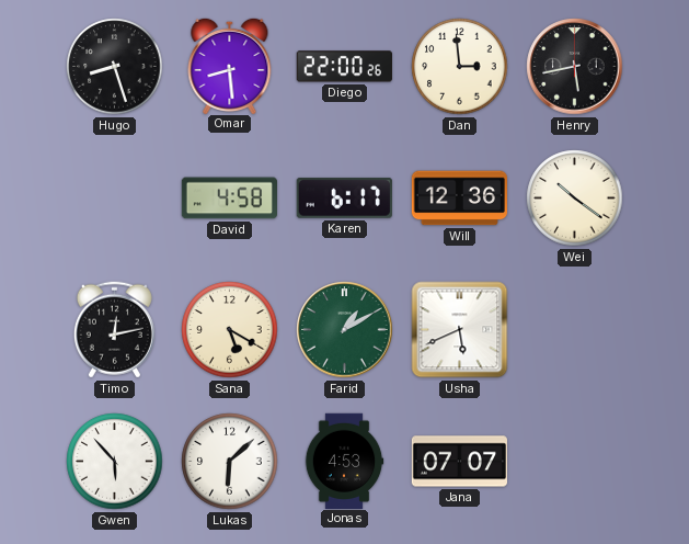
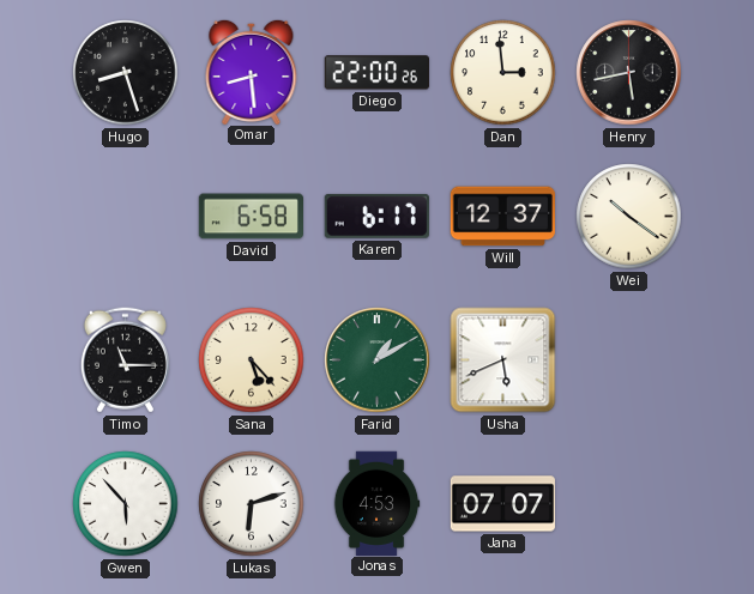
David: 4:58 -> 6:58 (251, 217)
Will: 12:36 -> 12:37 (502, 217)
Timo: 12:13 -> 11:15 (125, 360)
Sana: 5:20 -> 5:23 (252, 360)
Lukas: 6:08 -> 6:12 (252, 504)
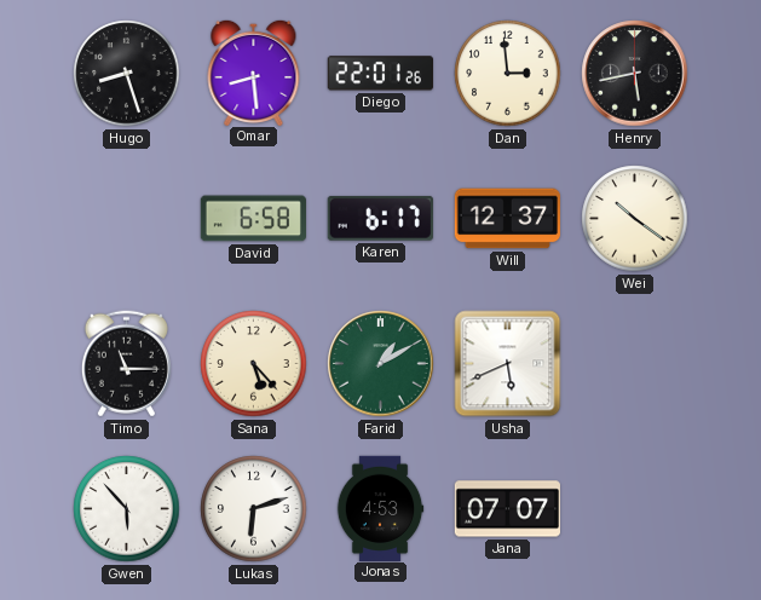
Diego: 22:00 -> 22:01 (380, 74)
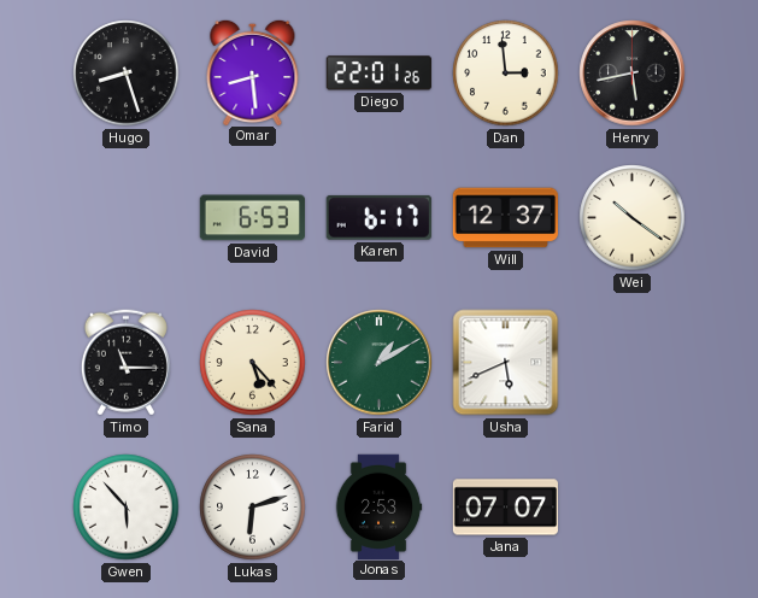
David: 6:58 -> 6:53 (252, 218)
Jonas: 4:53 -> 2:53 (378, 506)
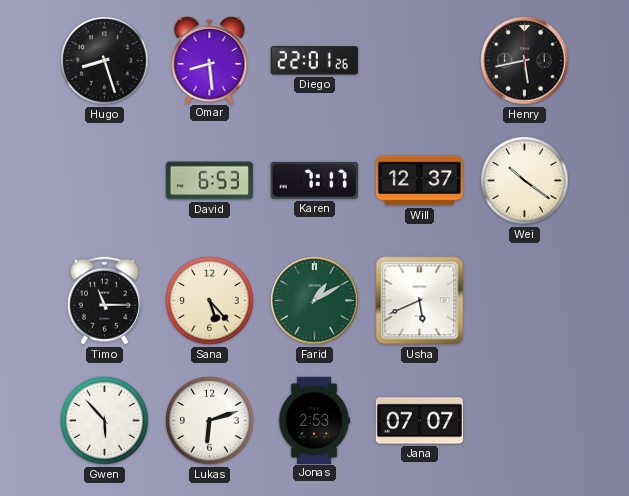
Dan: 2:59 -> none (506, 74)
Karen: 6:17 -> 7:17 (314, 181)
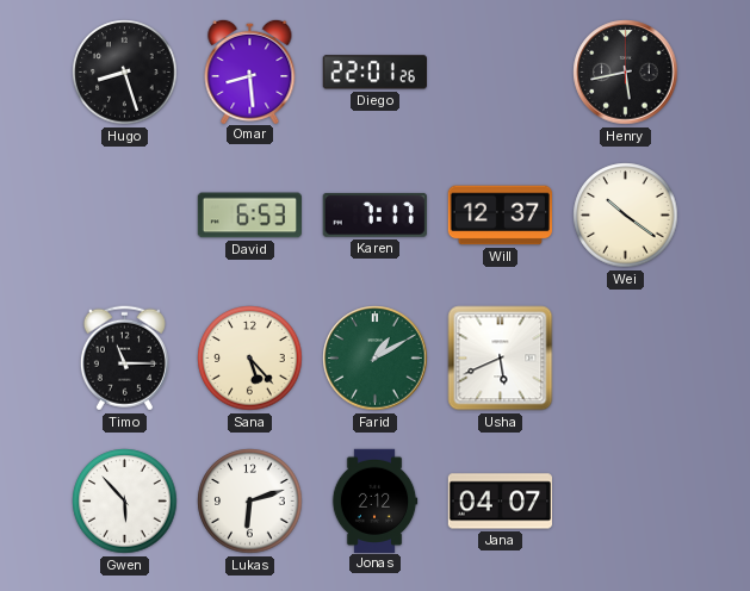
Jonas: 2:53 -> 2:12 (374, 500)
Jana: 07:07 -> 04:07 (500, 502)
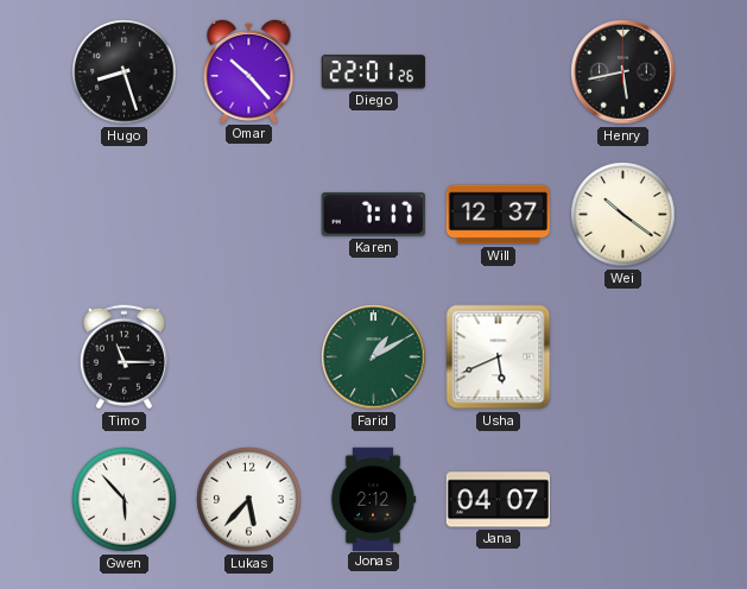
Omar: 8:29 -> 10:23 (249, 70)
David: 6:53 -> none (249, 216)
Sana: 5:23 -> none (250, 359)
Lukas: 6:12 -> 5:37 (249, 500)
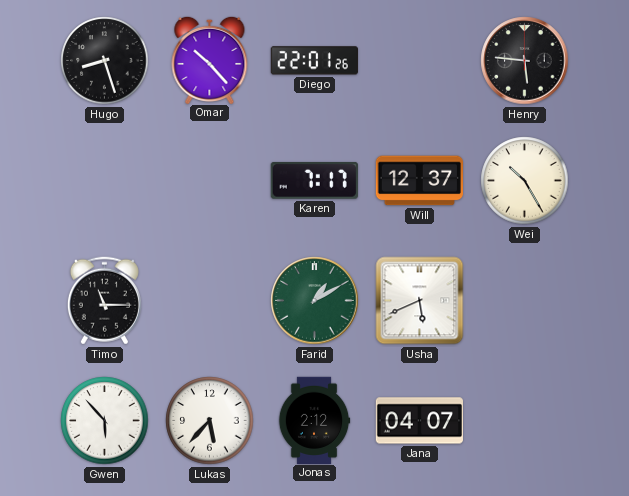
Henry: 5:43 -> 5:46 (525, 61)
Wei: 10:21 -> 10:25 (525, 181)
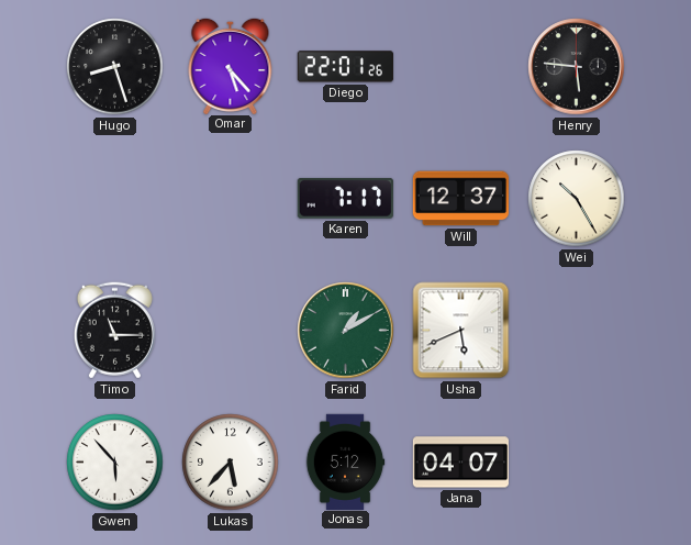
Omar: 10:23 -> 5:23 (231, 65)
Jonas: 2:12 -> 5:12 (345, 461)
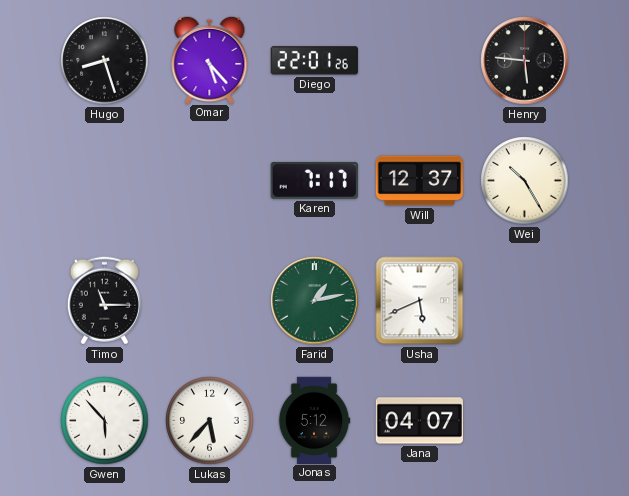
Farid: 1:10 -> 1:13 (315, 301)
